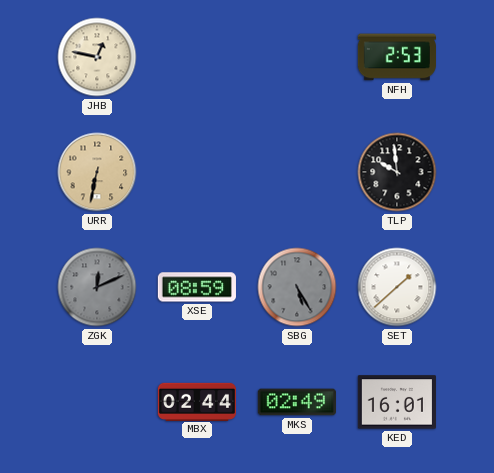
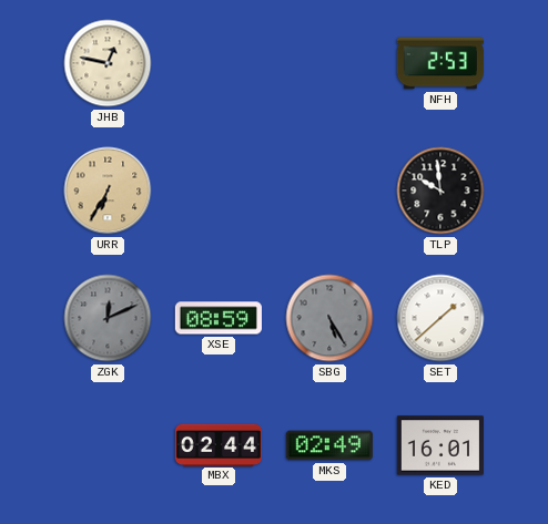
URR: 6:32 -> 6:35 (108, 191)
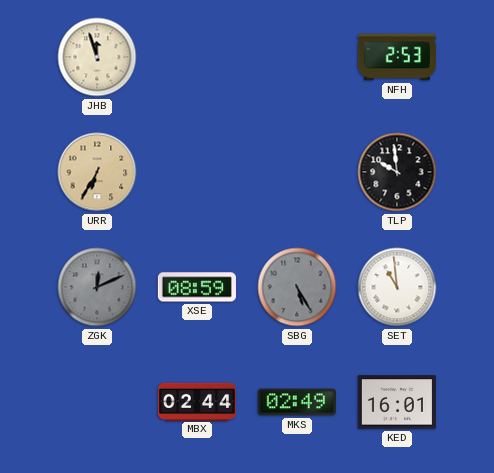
JHB: 12:47 -> 11:57 (97, 57)
SET: 1:38 -> 10:59 (397, 287)
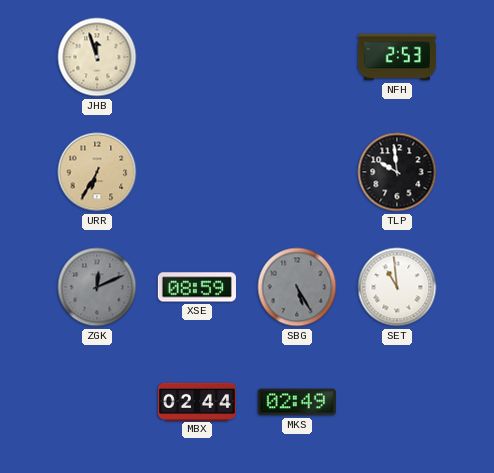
KED: 16:01 -> none (397, 402)
